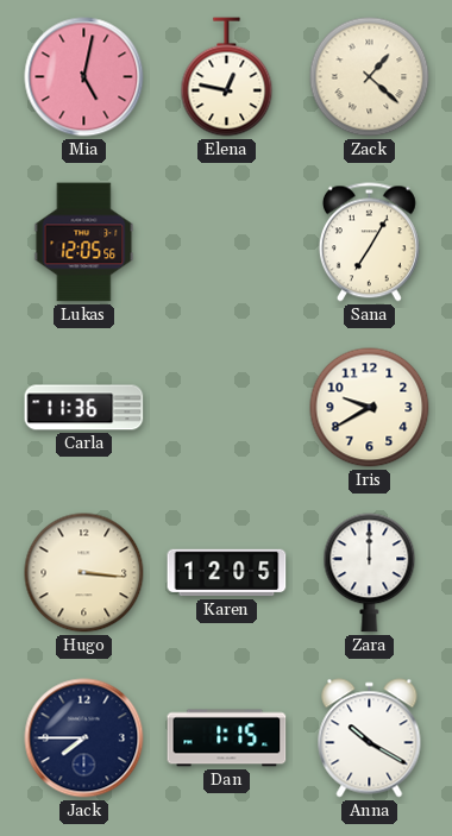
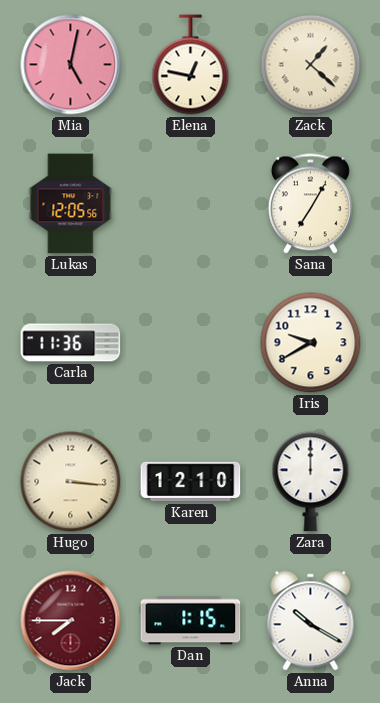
Karen: 12:05 -> 12:10 (191, 482)
Jack dial: navy -> burgundy (71, 621)
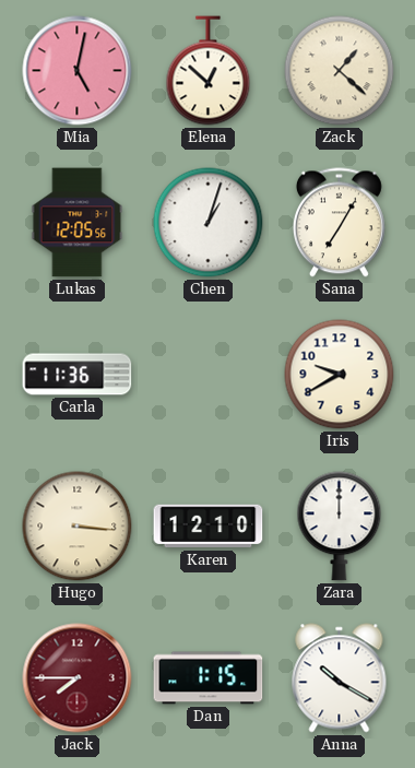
Elena: 12:47 -> 12:52 (209, 71)
Chen: none -> 1:03 (209, 223)
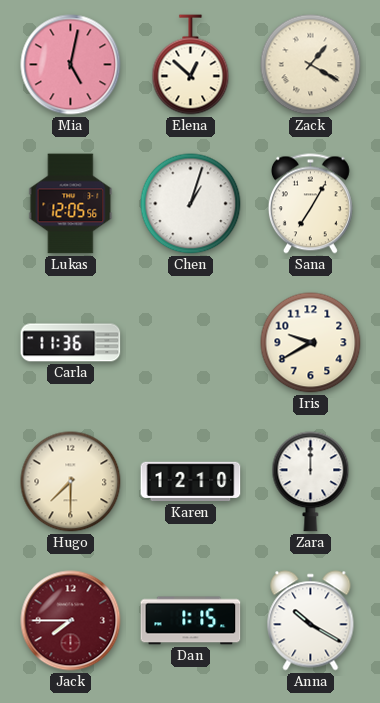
Zack: 1:22 -> 1:20 (311, 65)
Hugo: 3:16 -> 7:30 (71, 482)
